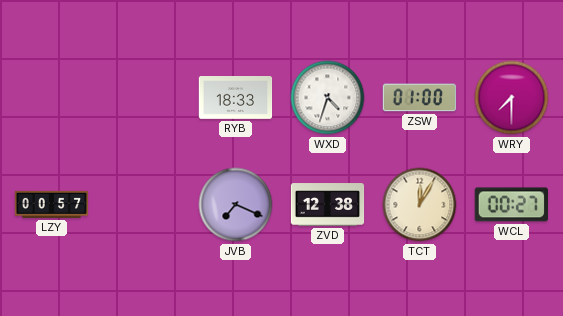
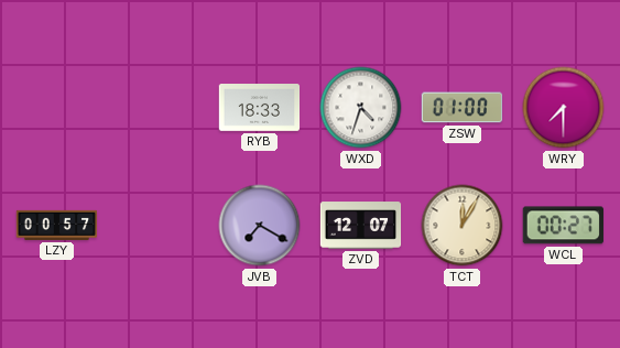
JVB: 7:19 -> 7:20 (260, 226)
ZVD: 12:38 -> 12:07 (361, 226)
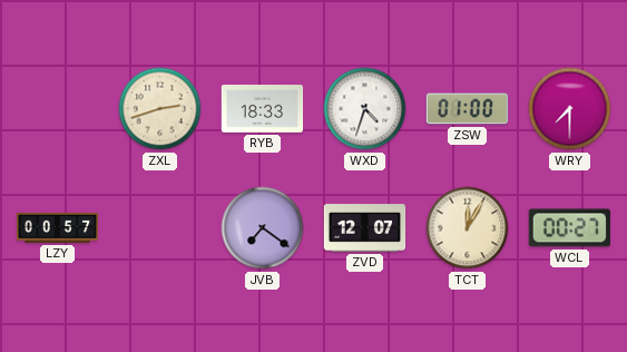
ZXL: none -> 2:42 (160, 109)
JVB: 7:20 -> 7:21 (263, 228)
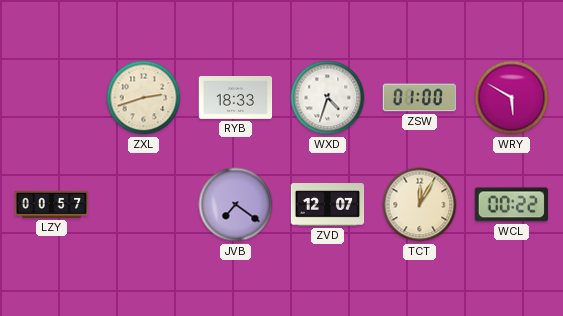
WRY: 7:30 -> 5:50 (512, 98)
WCL: 00:27 -> 00:22 (511, 205)
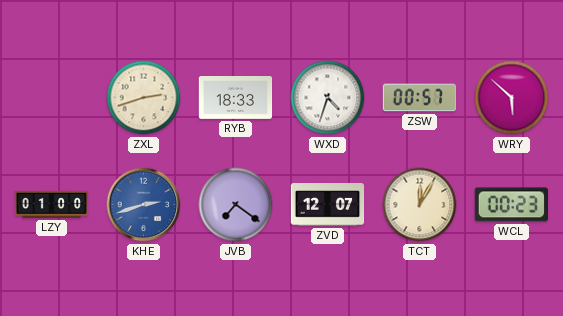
ZSW: 01:00 -> 00:57 (420, 98)
WRY: 5:50 -> 5:52 (512, 98)
LZY: 00:57 -> 01:00 (52, 204)
KHE: none -> 2:42 (144, 205)
WCL: 00:22 -> 00:23 (511, 205)
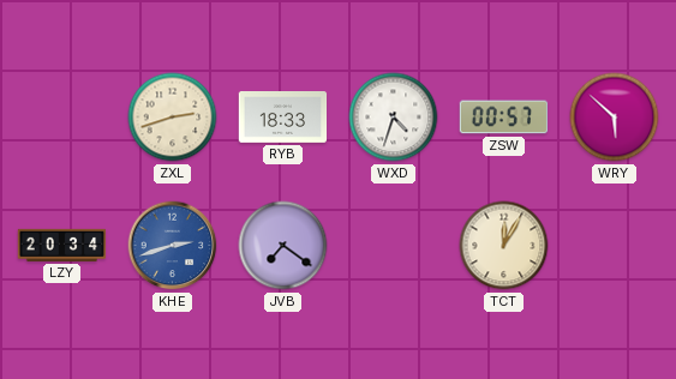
LZY: 01:00 -> 20:34 (62, 245)
ZVD: 12:07 -> none (328, 205)
WCL: 00:23 -> none (511, 205)
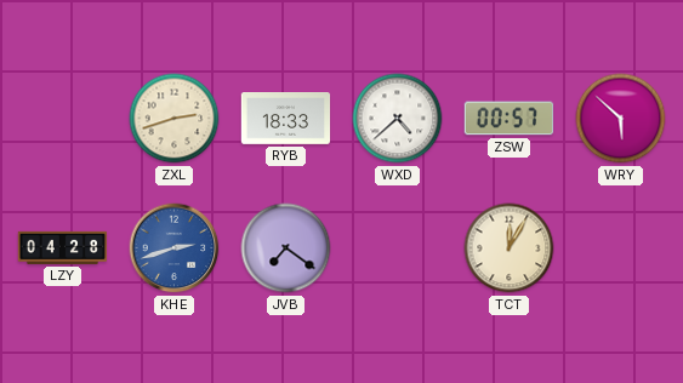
WXD: 4:33 -> 4:38 (398, 119)
LZY: 20:34 -> 04:28 (63, 247)
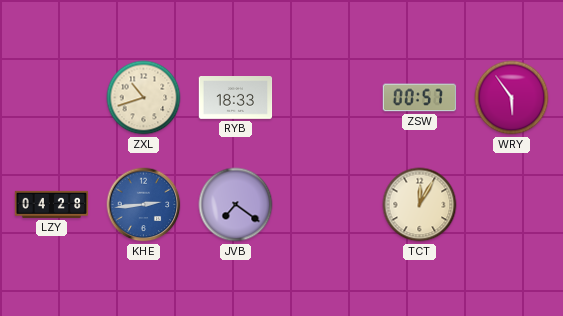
ZXL: 2:42 -> 10:42 (144, 98)
WXD: 4:38 -> none (398, 119)
WRY: 5:52 -> 5:54 (512, 98)
KHE: 2:42 -> 2:44 (144, 205)
